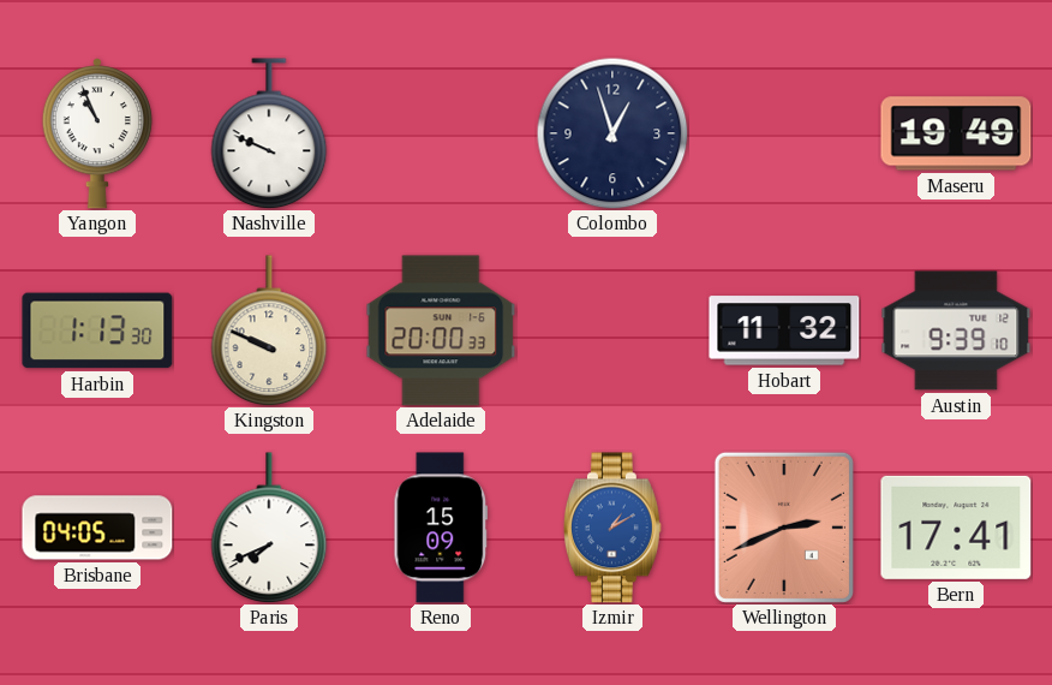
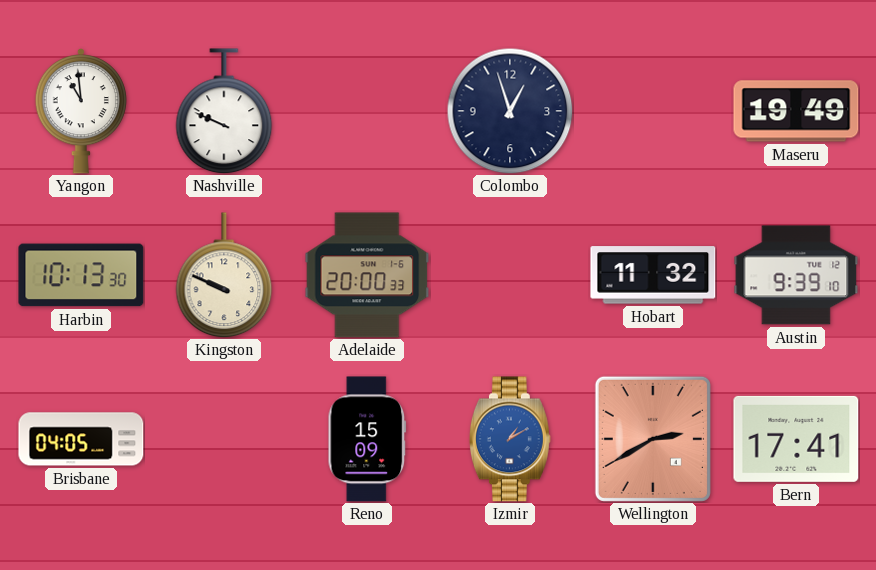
Yangon: 10:56 -> 10:59 (81, 112)
Harbin: 1:13 -> 10:13 (81, 275)
Paris: 7:41 -> none (269, 528)
Wellington: 2:41 -> 2:40 (653, 439)
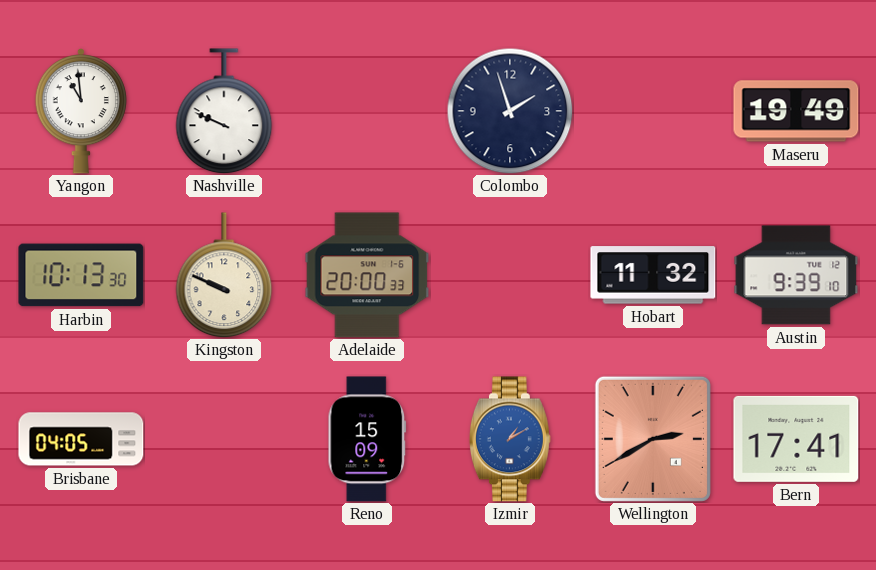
Colombo: 12:57 -> 1:57 (510, 111)
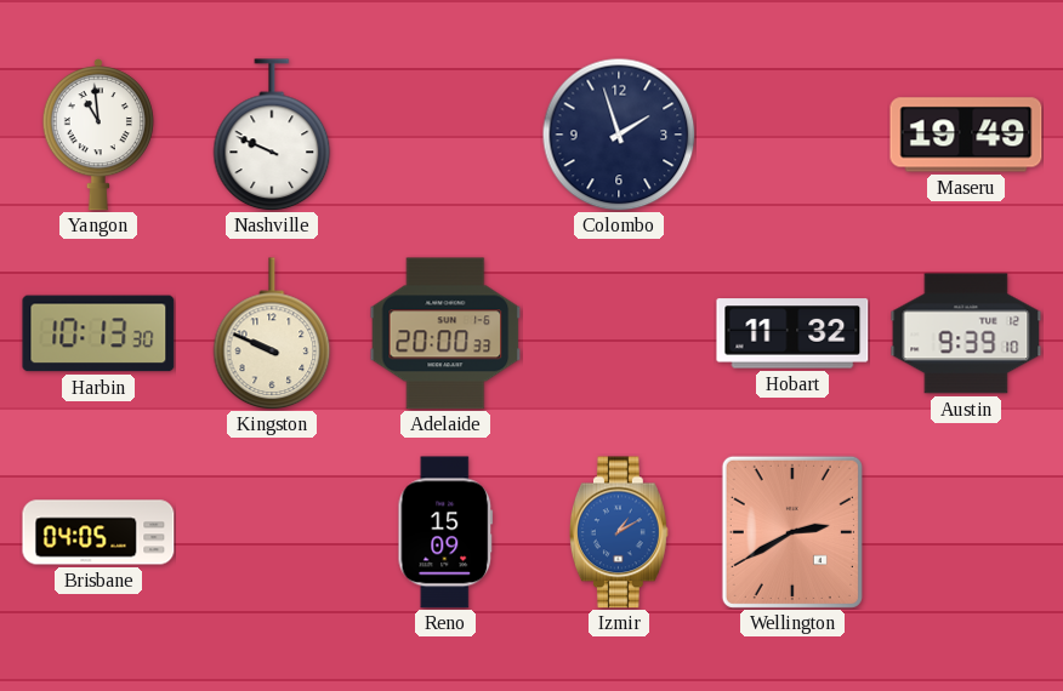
Bern: 17:41 -> none (796, 439)
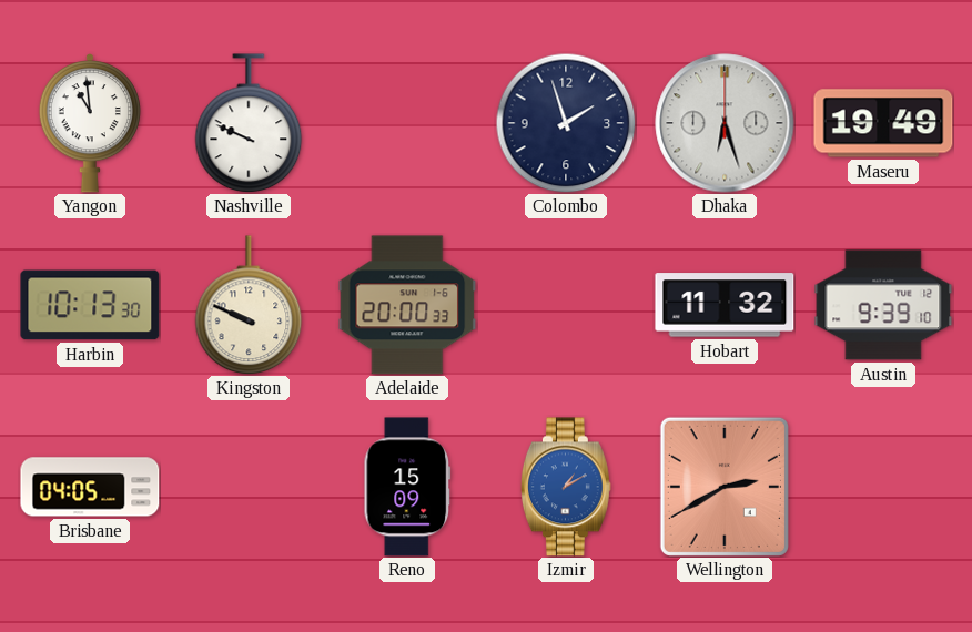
Dhaka: none -> 6:27 (725, 123)
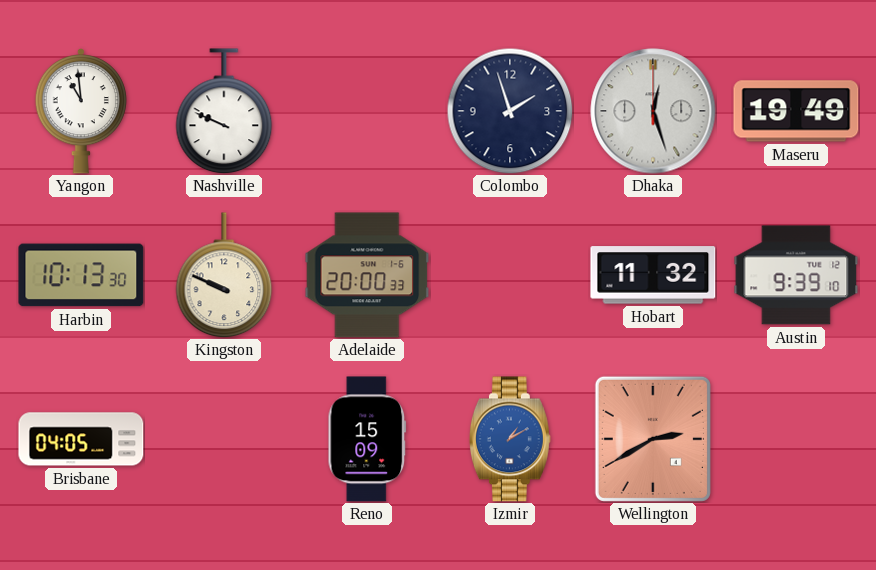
Dhaka: 6:27 -> 12:27 (653, 111)
